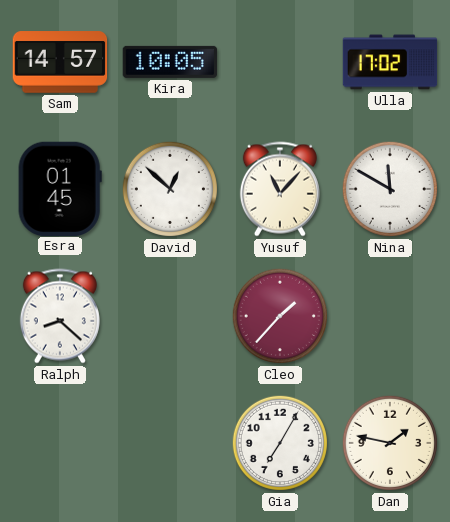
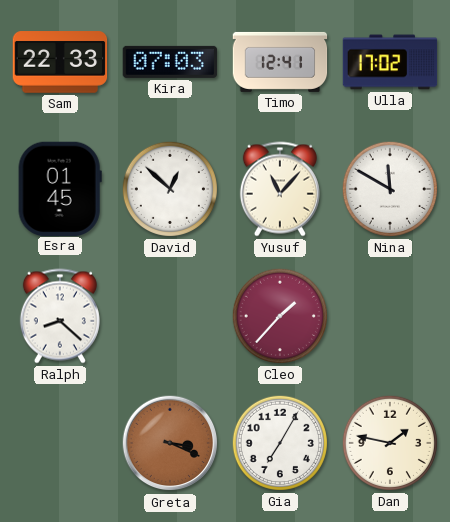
Sam: 14:57 -> 22:33 (60, 62)
Kira: 10:05 -> 07:03 (170, 62)
Timo: none -> 12:41 (280, 62)
Greta: none -> 3:19 (170, 443)
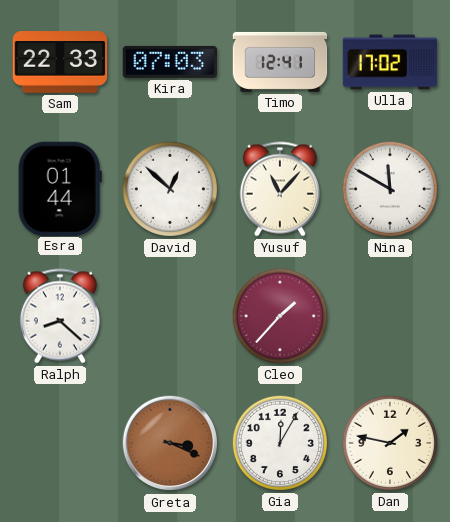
Esra: 01:45 -> 01:44 (60, 188)
Gia: 7:05 -> 12:05 (280, 443)
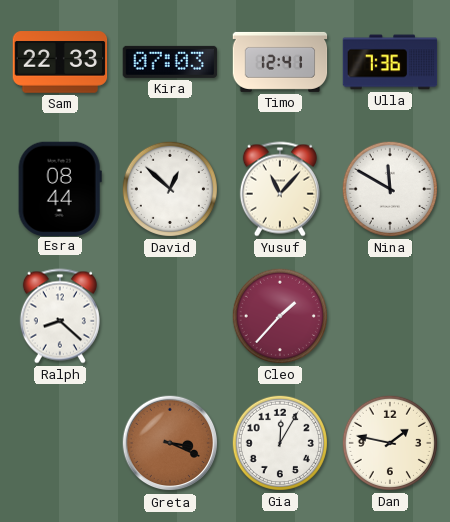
Ulla: 17:02 -> 7:36 (390, 62)
Esra: 01:44 -> 08:44 (60, 188)
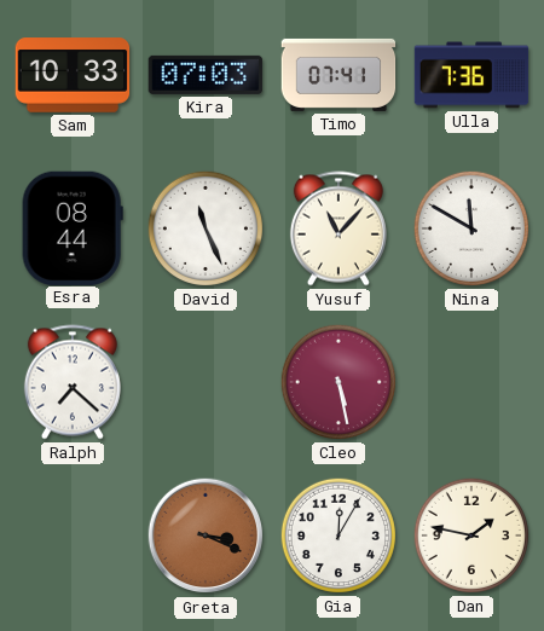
Sam: 22:33 -> 10:33 (73, 75)
Timo: 12:41 -> 07:41 (338, 75)
David: 12:52 -> 11:26 (206, 228)
Ralph: 8:22 -> 7:22 (73, 382)
Cleo: 1:37 -> 5:28 (338, 382)
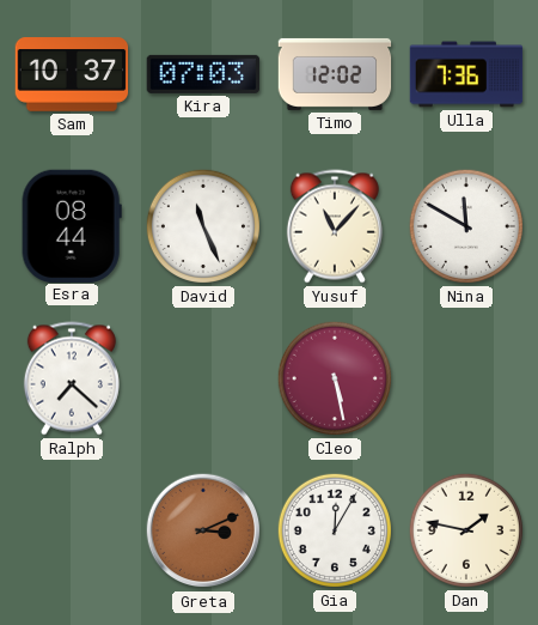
Sam: 10:33 -> 10:37 (72, 74)
Timo: 07:41 -> 12:02 (335, 74)
Greta: 3:19 -> 3:11 (203, 530)
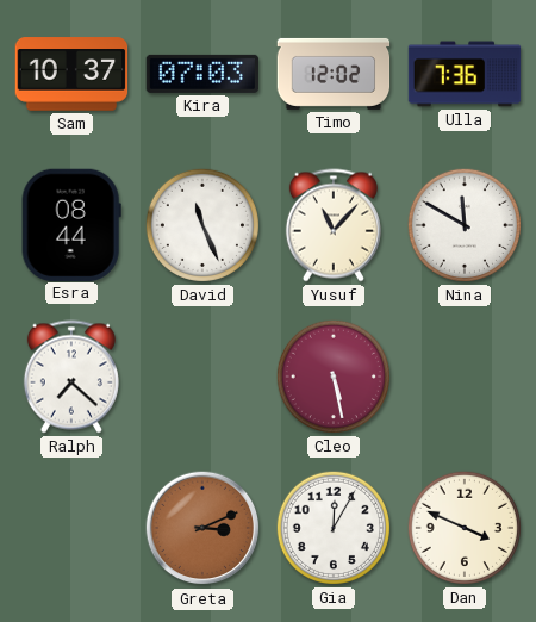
Dan: 1:47 -> 3:49 (465, 528)
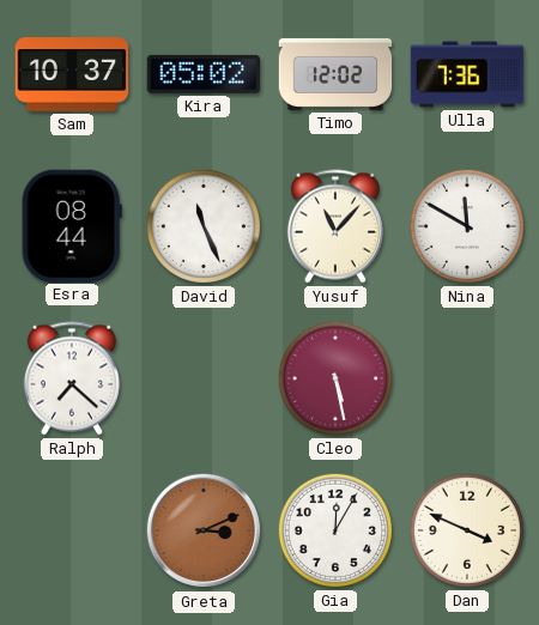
Kira: 07:03 -> 05:02 (204, 74)
